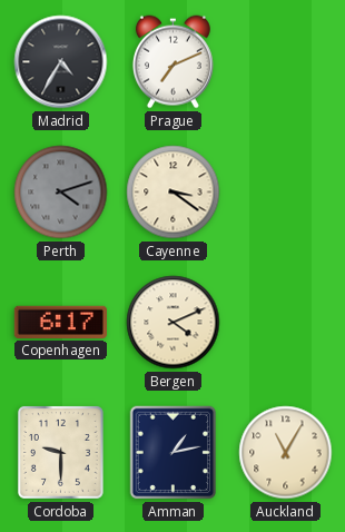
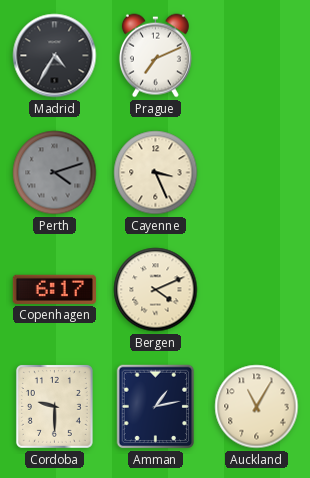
Cayenne: 3:21 -> 3:26 (156, 173)
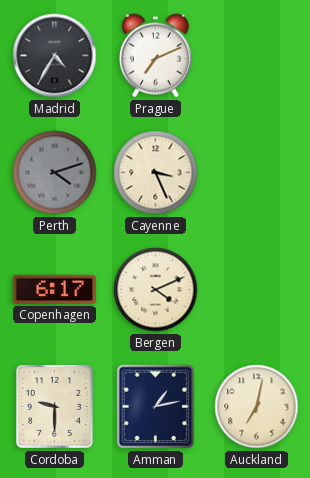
Auckland: 11:05 -> 7:02 (257, 407)
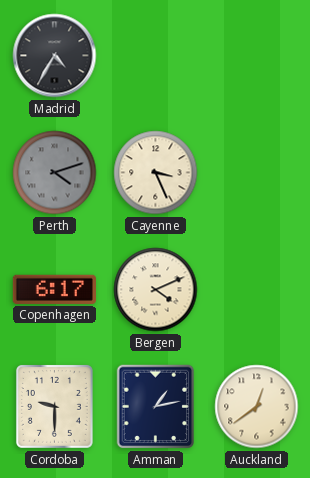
Prague: 7:11 -> none (155, 56)
Auckland: 7:02 -> 12:39 (257, 407)
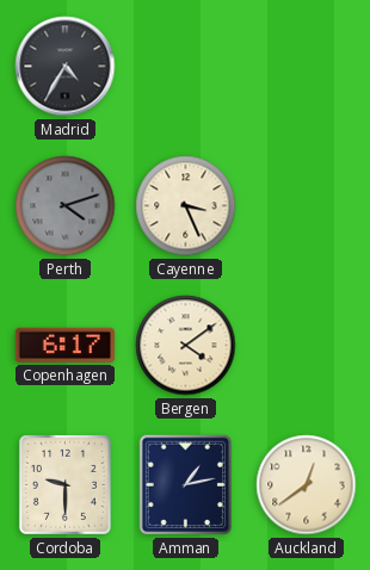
Bergen: 4:11 -> 4:09 (186, 346)
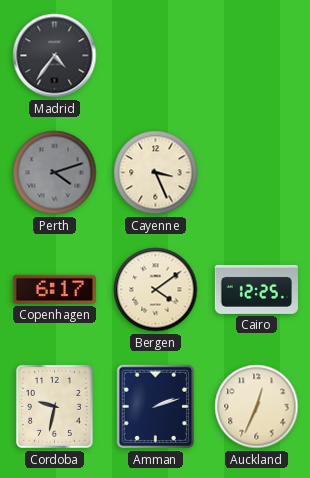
Madrid: 4:35 -> 4:36 (55, 56)
Cairo: none -> 12:25 (256, 289)
Cordoba: 9:30 -> 9:32 (54, 406)
Amman: 1:13 -> 2:12 (156, 407)
Auckland: 12:39 -> 12:34 (257, 407)
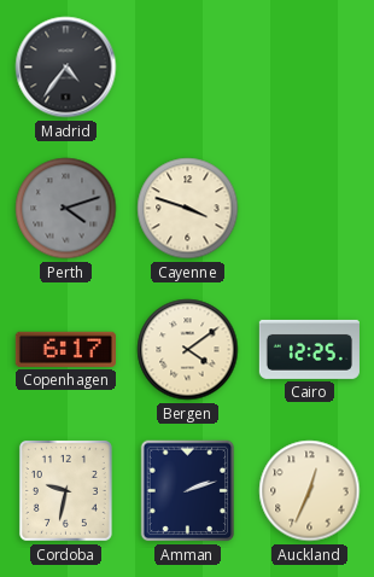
Cayenne: 3:26 -> 3:48 (188, 209)
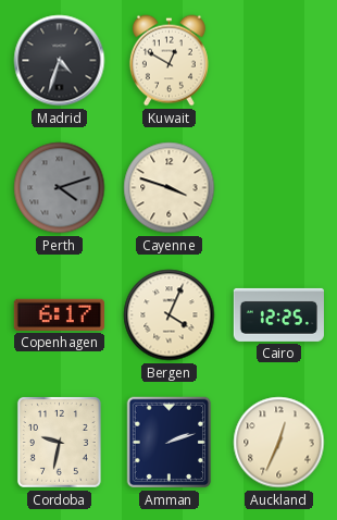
Madrid: 4:36 -> 4:33 (60, 61)
Kuwait: none -> 12:50 (168, 61)
Bergen: 4:09 -> 4:04 (170, 315)
